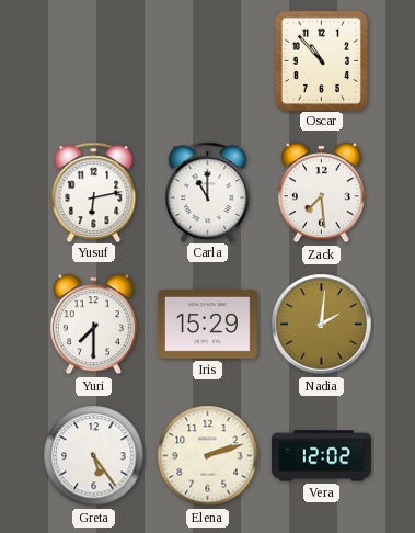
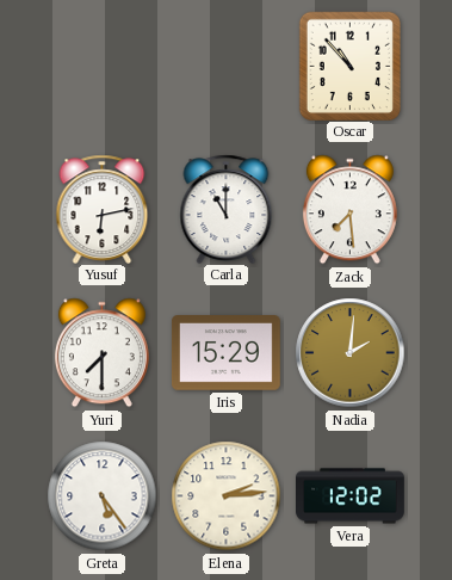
Elena: 2:12 -> 2:14 (227, 496)
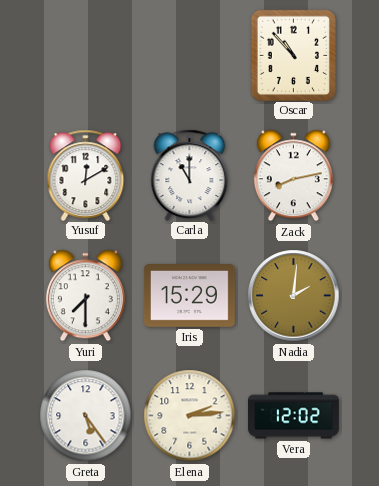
Yusuf: 6:13 -> 12:10 (86, 175)
Zack: 7:29 -> 8:13 (293, 176)
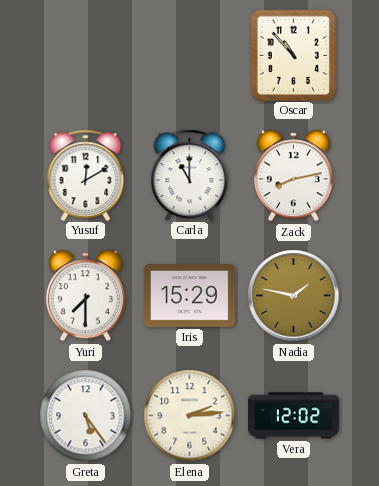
Nadia: 2:01 -> 1:47 (294, 296)
